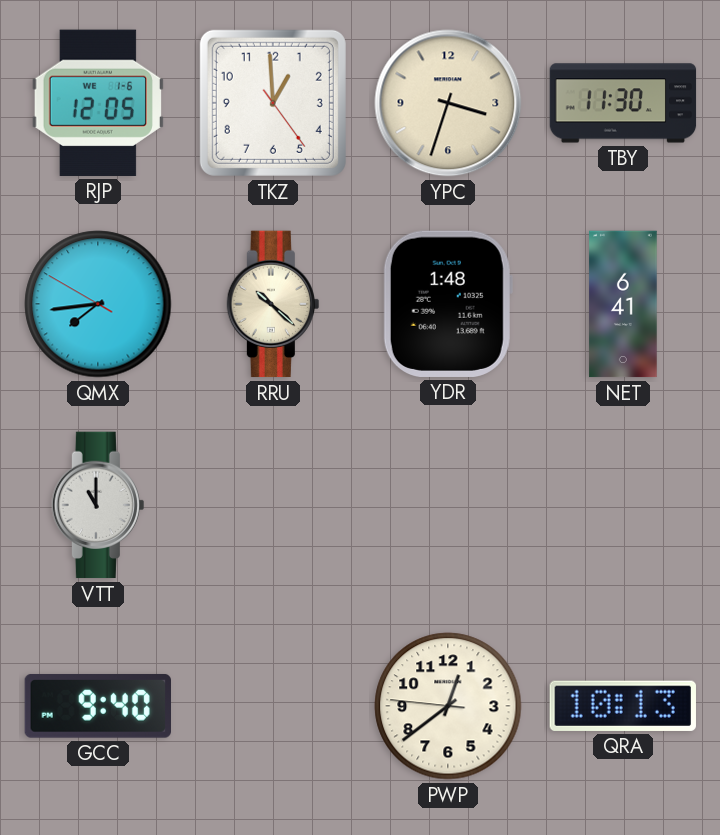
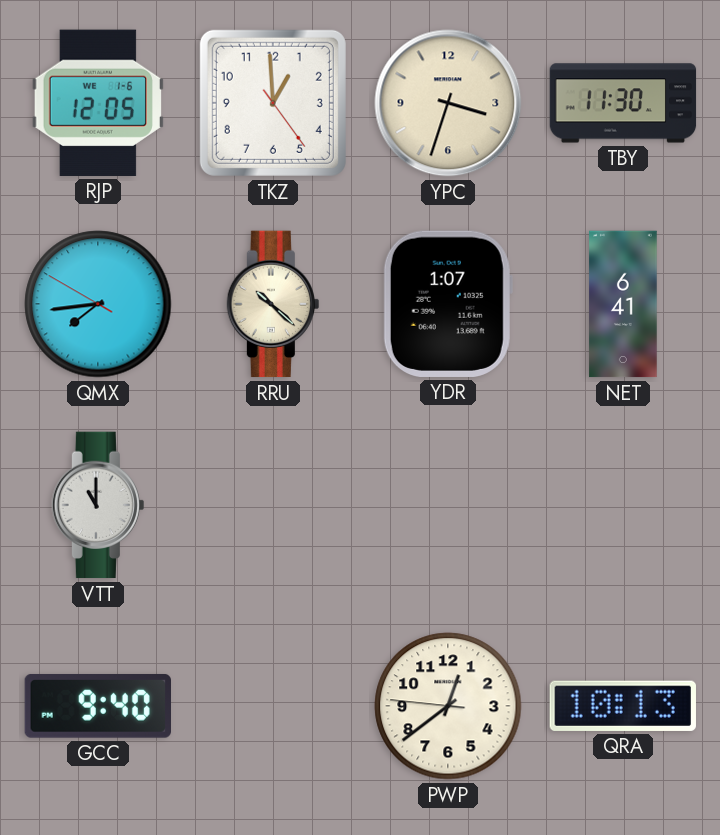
YDR: 1:48 -> 1:07 (448, 304)
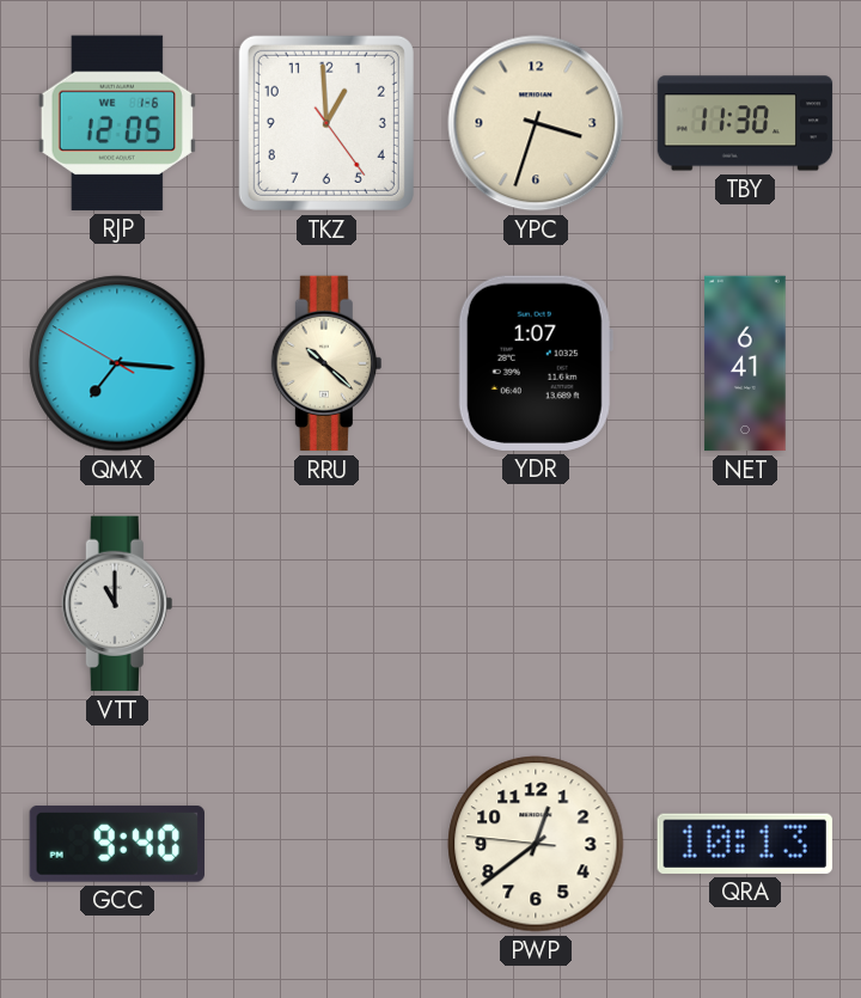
QMX: 7:43 -> 7:15 (117, 363)
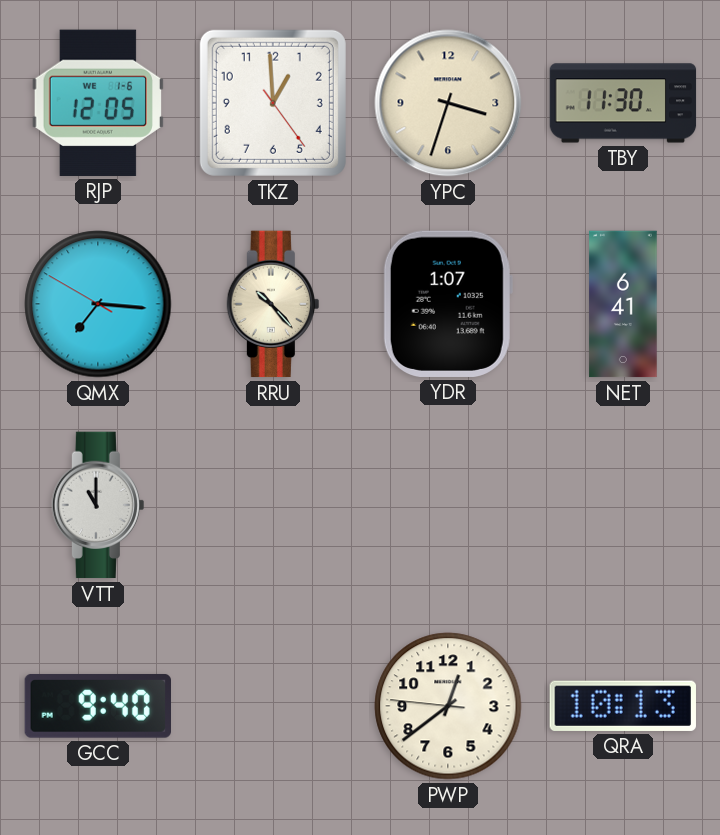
RRU: 10:22 -> 10:23 (273, 304)
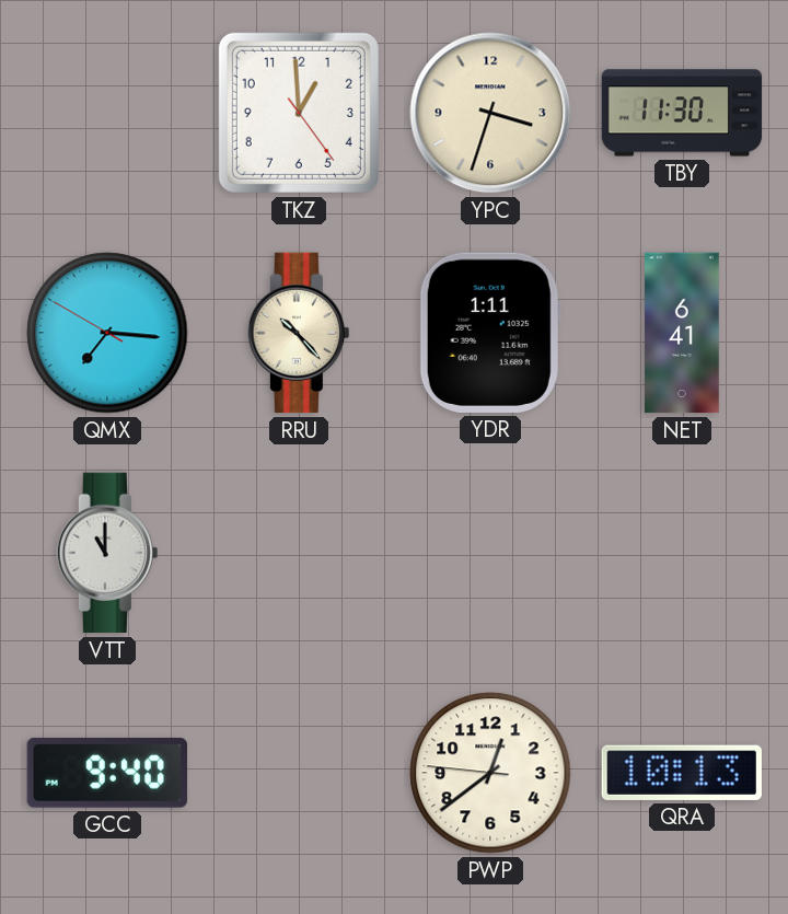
RJP: 12:05 -> none (97, 103)
YDR: 1:07 -> 1:11 (490, 333)
